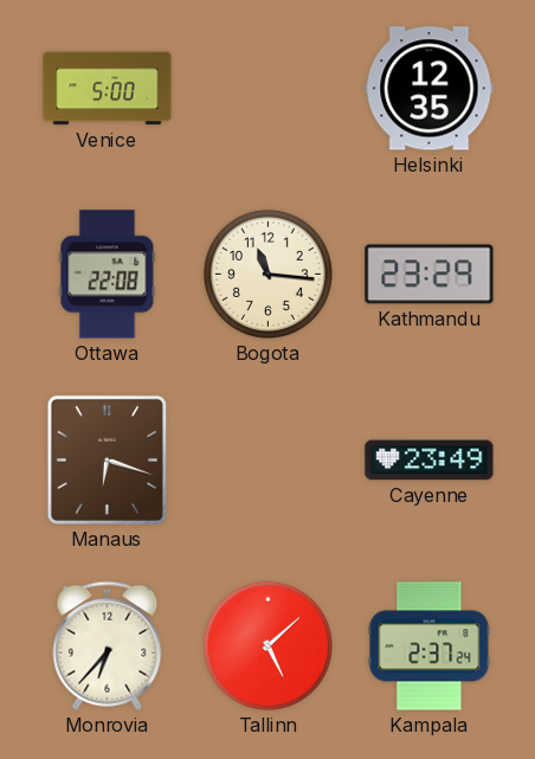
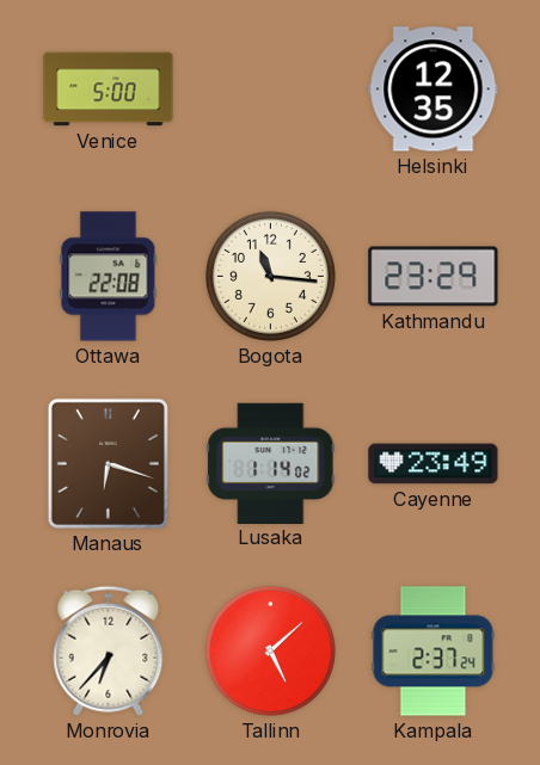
Lusaka: none -> 1:14 (271, 463)
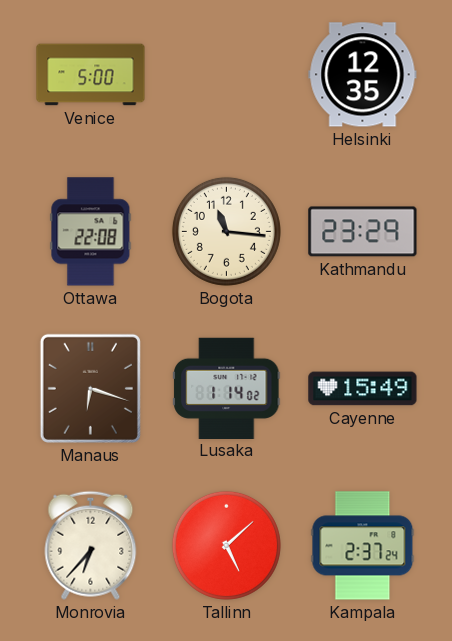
Cayenne: 23:49 -> 15:49 (363, 389)
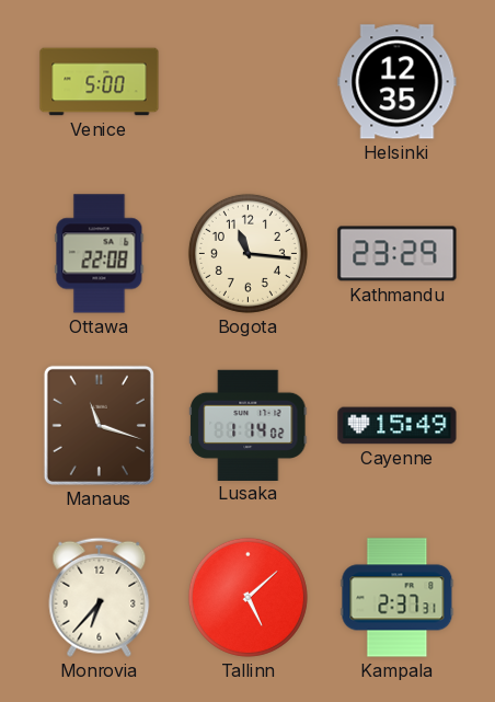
Manaus: 6:18 -> 11:18 (99, 425)
Kampala: 2:37:24 -> 2:37:31 (398, 598)
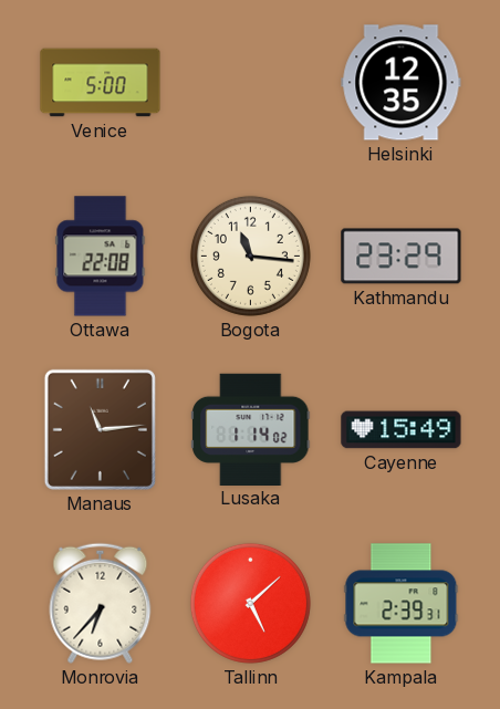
Manaus: 11:18 -> 11:14 (100, 429)
Kampala: 2:37 -> 2:39 (402, 604)
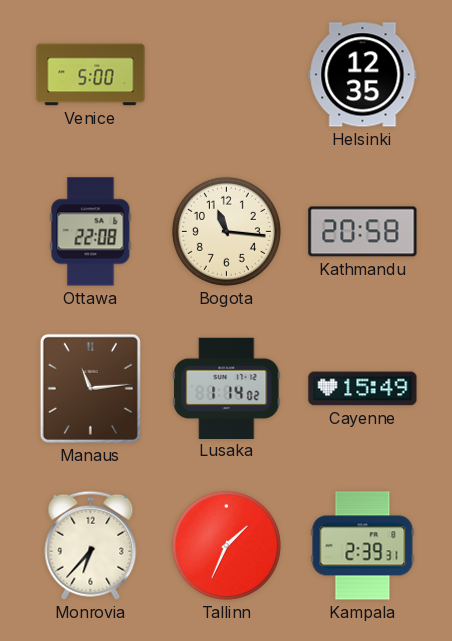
Kathmandu: 23:29 -> 20:58 (363, 232)
Tallinn: 5:08 -> 1:34 (226, 545)
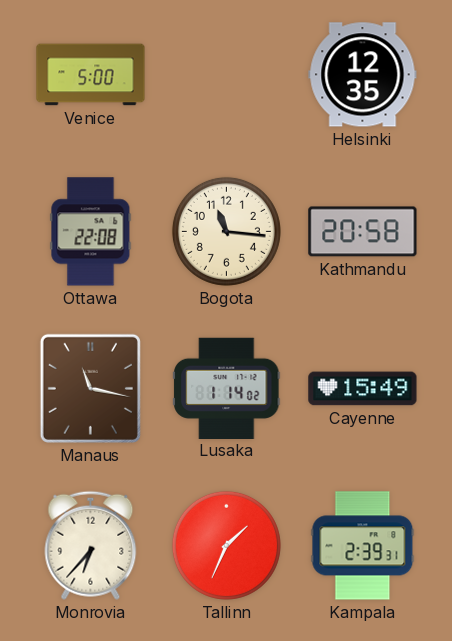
Manaus: 11:14 -> 11:17 (90, 388)
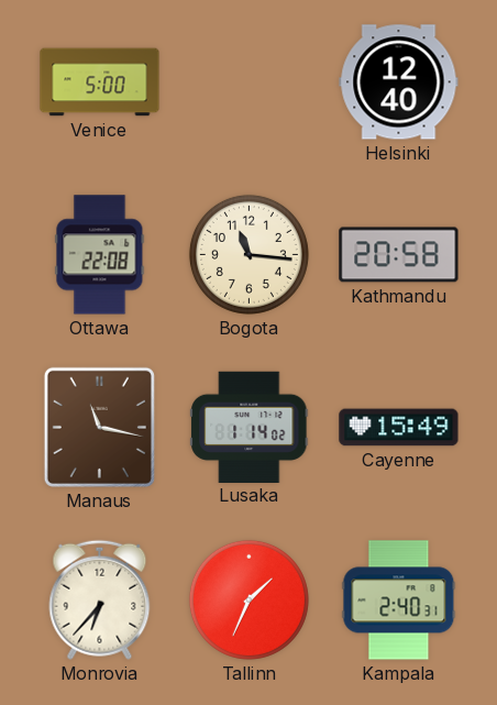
Helsinki: 12:35 -> 12:40 (399, 82)
Kampala: 2:39 -> 2:40 (399, 601)
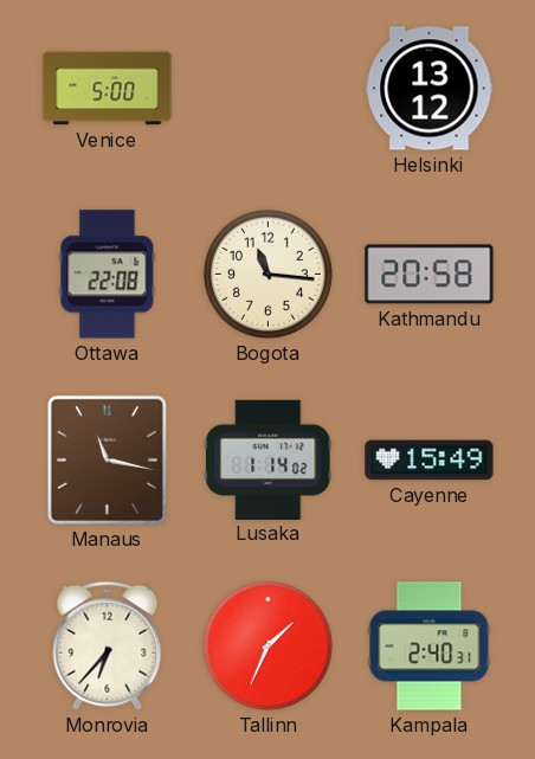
Helsinki: 12:40 -> 13:12 (430, 89)
